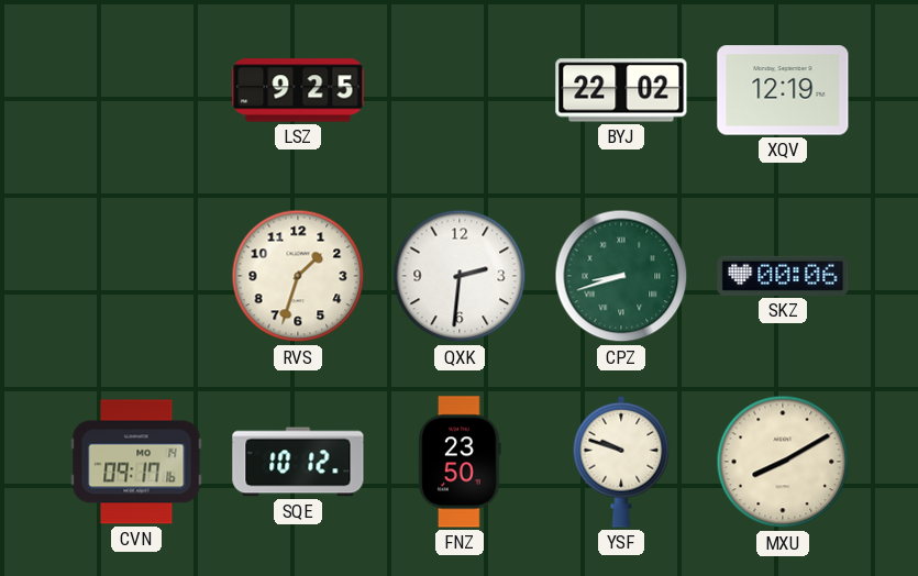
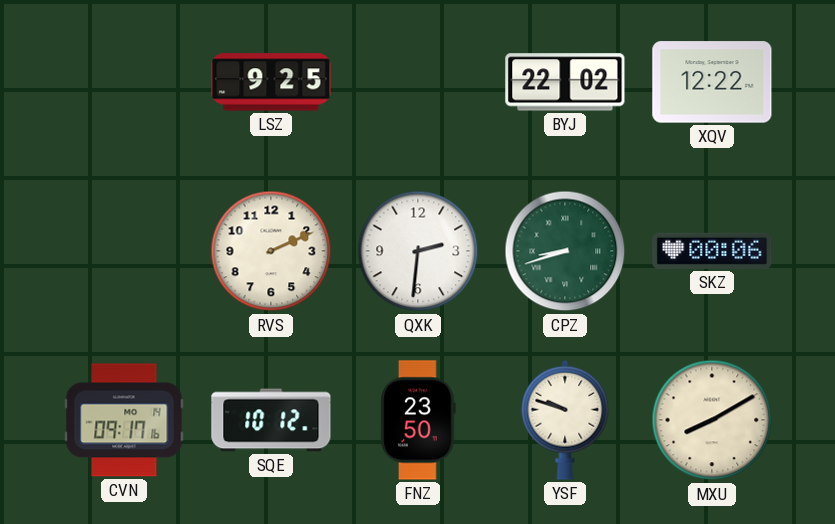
XQV: 12:19 -> 12:22 (712, 82)
RVS: 1:33 -> 2:11 (271, 251)
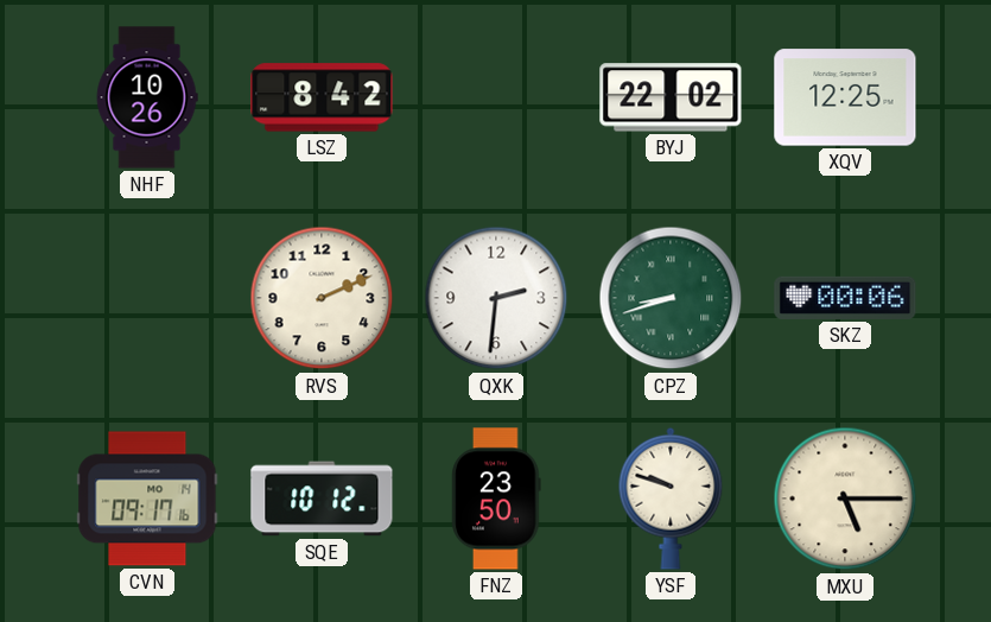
NHF: none -> 10:26 (147, 97)
LSZ: 9:25 -> 8:42 (322, 97)
XQV: 12:22 -> 12:25 (845, 97)
MXU: 8:10 -> 5:15 (845, 499)
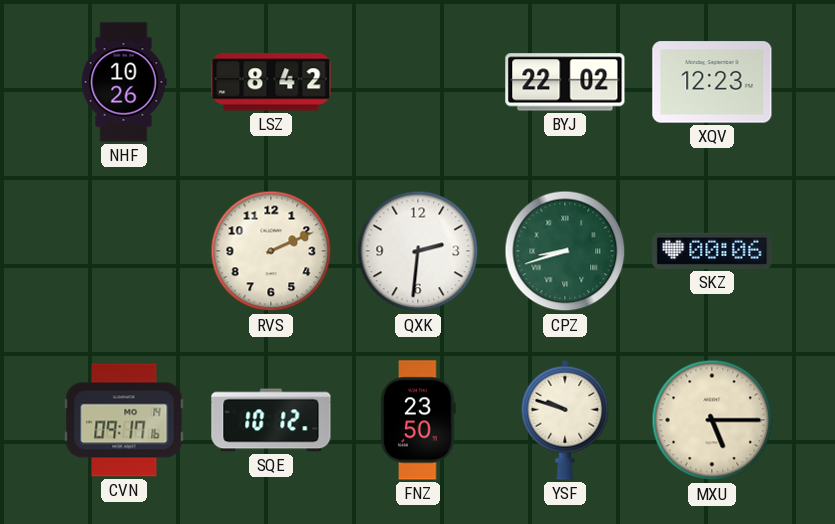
XQV: 12:25 -> 12:23 (712, 82)
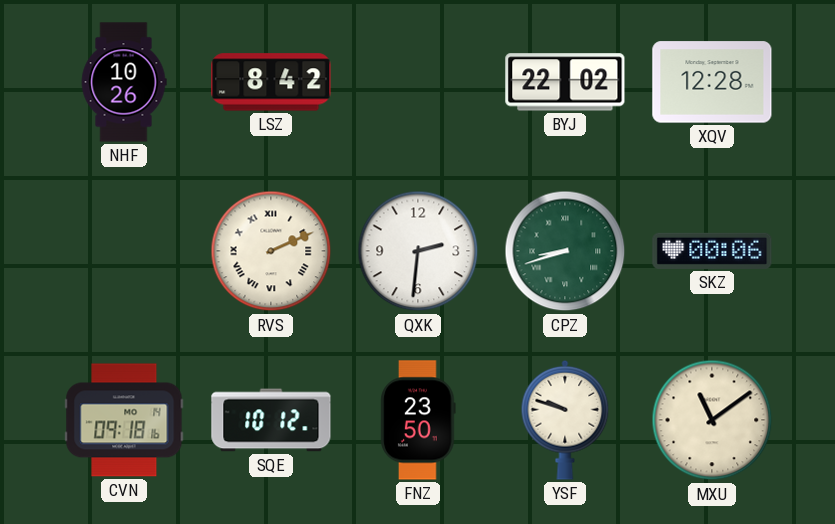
XQV: 12:23 -> 12:28 (712, 82)
RVS numerals: Arabic -> Roman (271, 251)
CVN: 09:17 -> 09:18 (124, 420)
MXU: 5:15 -> 11:09 (712, 420)
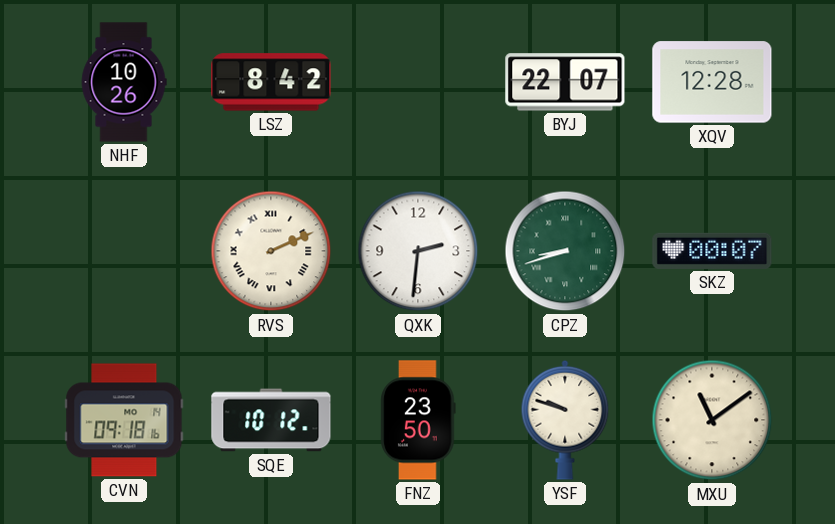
BYJ: 22:02 -> 22:07 (565, 82)
SKZ: 00:06 -> 00:07 (712, 251)
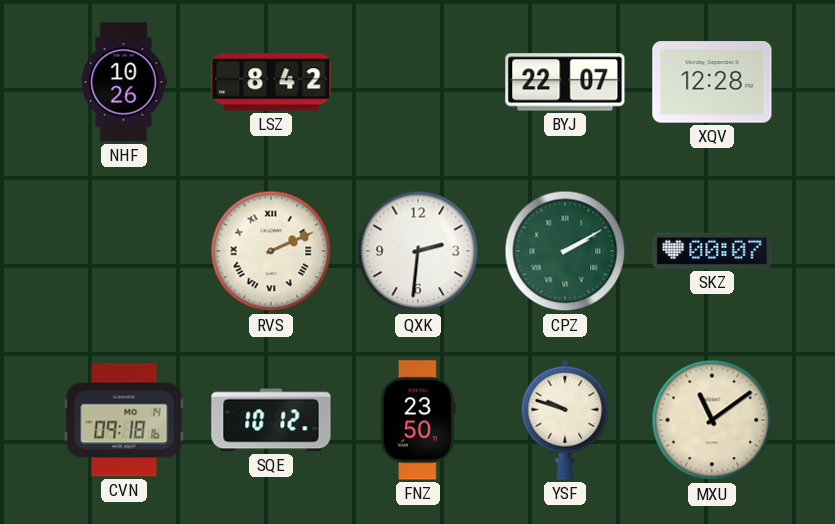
CPZ: 8:42 -> 2:10 (565, 251)
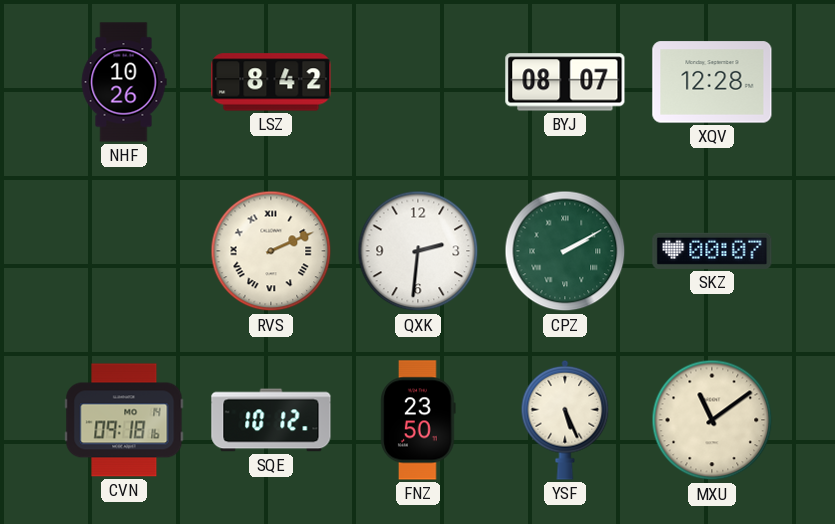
BYJ: 22:07 -> 08:07 (565, 82)
YSF: 9:48 -> 5:26 (565, 420)
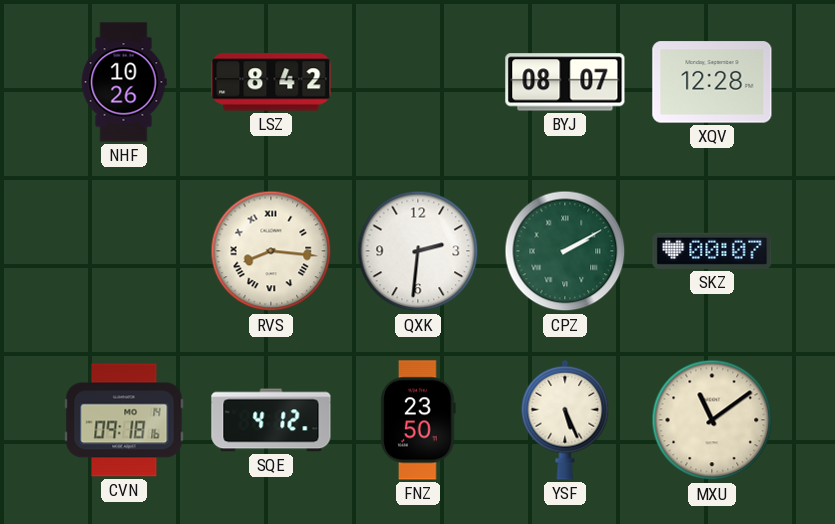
RVS: 2:11 -> 8:16 (271, 251)
SQE: 10:12 -> 4:12 (271, 420)
